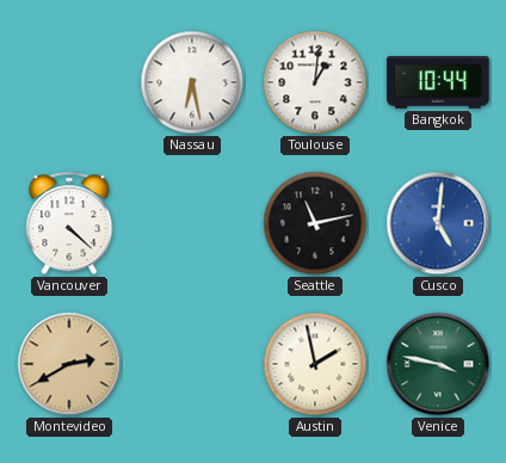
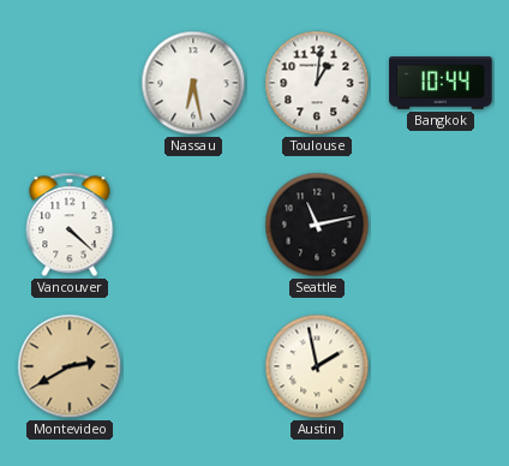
Cusco: 5:01 -> none (438, 223)
Venice: 3:47 -> none (438, 364)
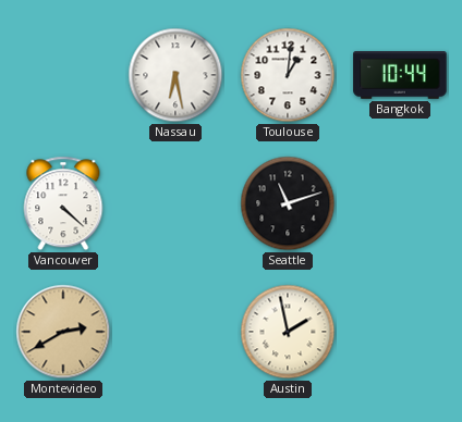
Seattle: 11:13 -> 11:12 (288, 203)
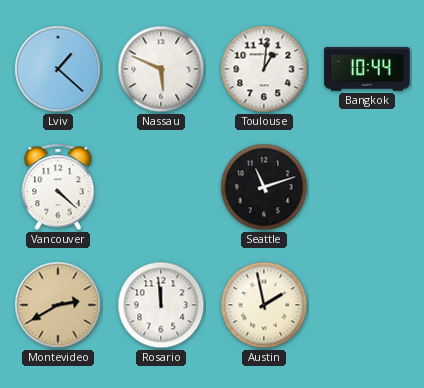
Lviv: none -> 1:22 (58, 69)
Nassau: 6:28 -> 5:49 (161, 69)
Rosario: none -> 11:59 (161, 305)
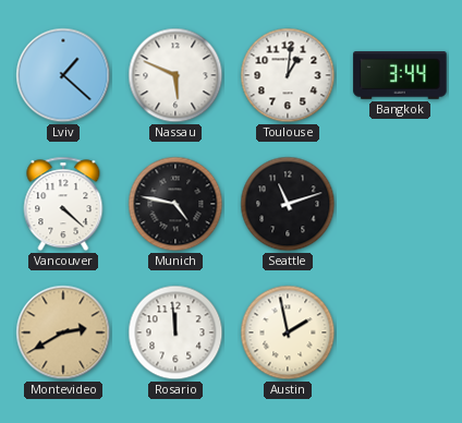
Bangkok: 10:44 -> 3:44 (400, 75)
Munich: none -> 4:47 (175, 204)
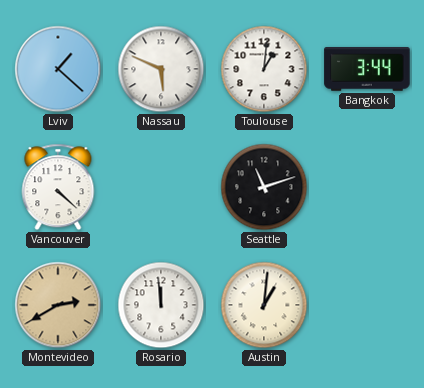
Munich: 4:47 -> none (175, 204)
Austin: 1:58 -> 1:01 (264, 305)
